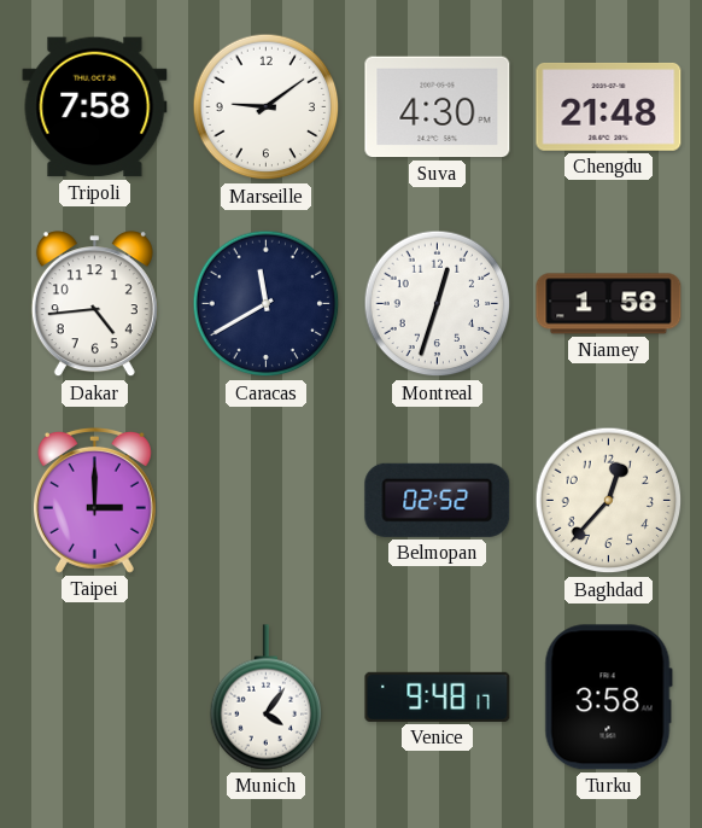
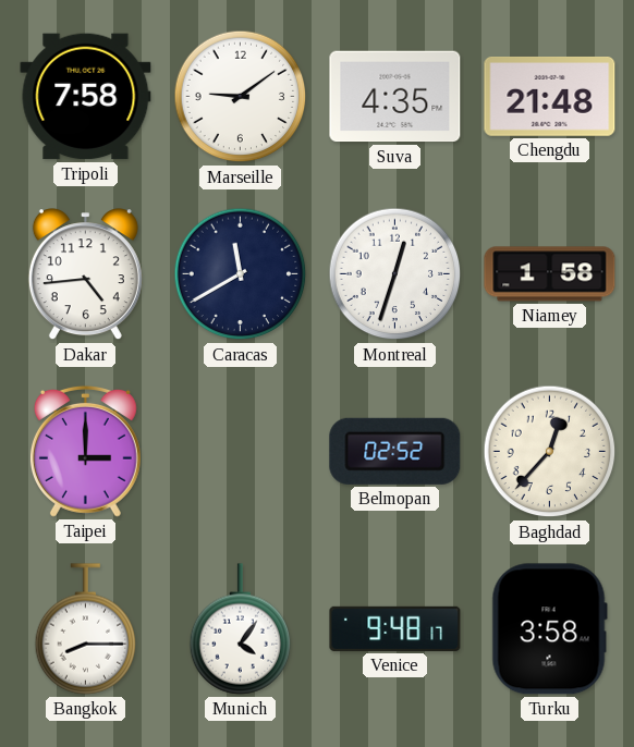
Suva: 4:30 -> 4:35 (395, 97)
Bangkok: none -> 8:15 (86, 629)
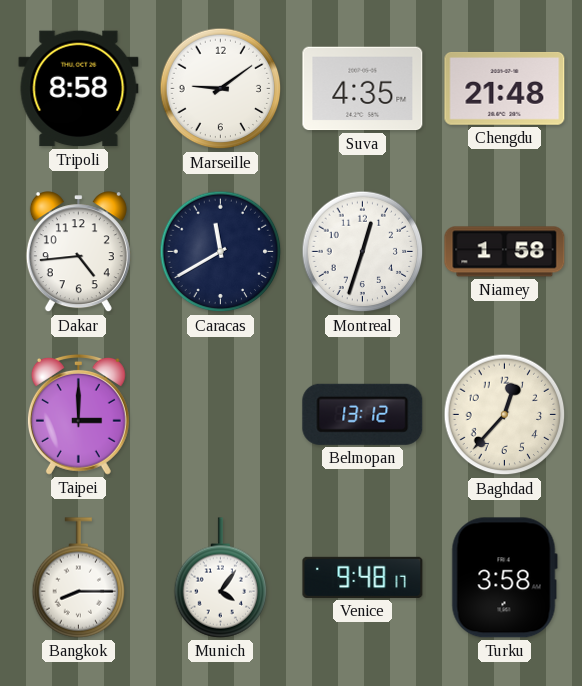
Tripoli: 7:58 -> 8:58 (79, 89)
Belmopan: 02:52 -> 13:12 (363, 414)
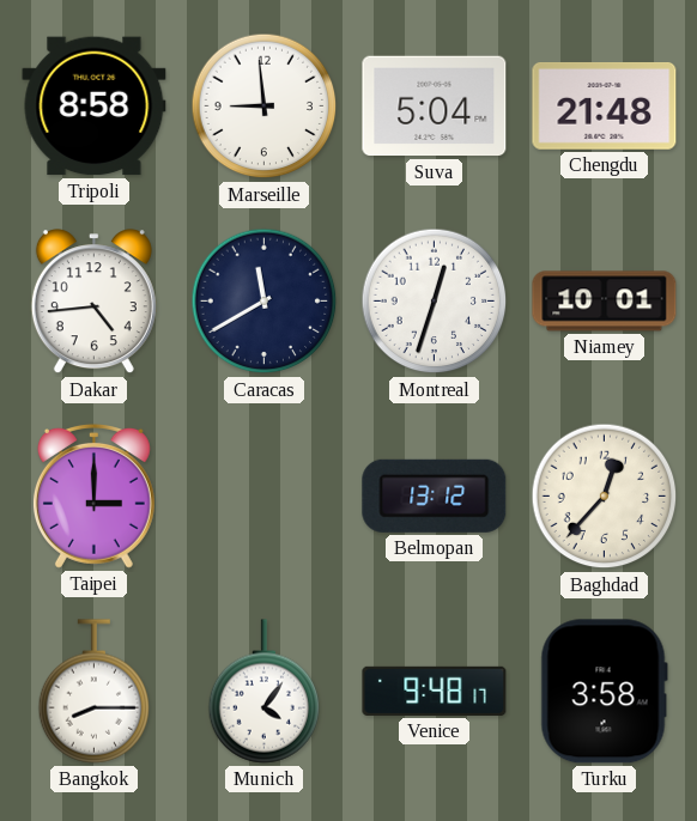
Marseille: 9:09 -> 8:59 (265, 107)
Suva: 4:35 -> 5:04 (435, 107)
Niamey: 1:58 -> 10:01 (605, 302)
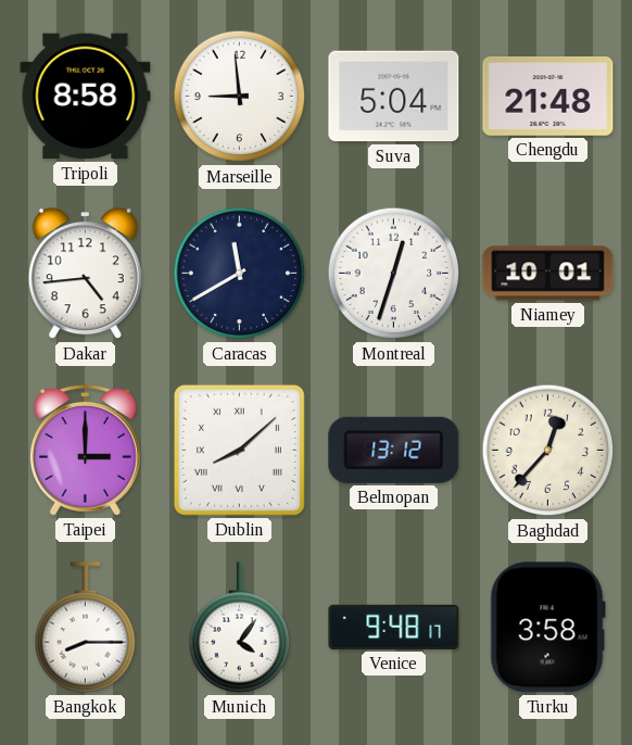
Dublin: none -> 8:08 (239, 450)
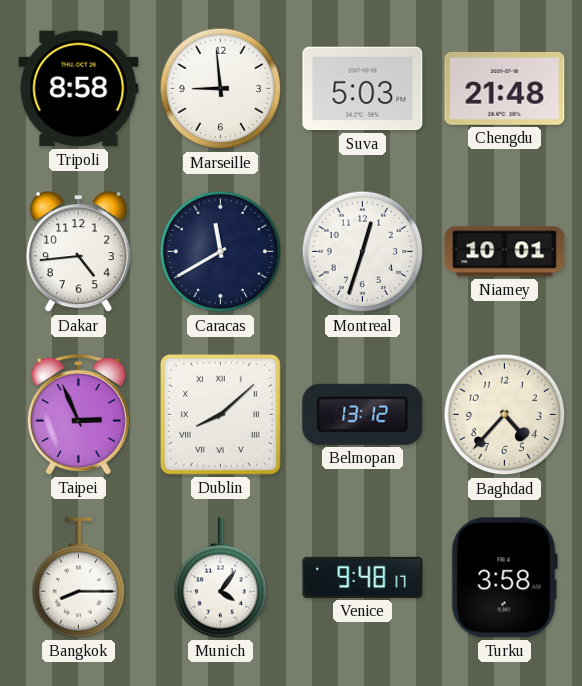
Suva: 5:04 -> 5:03 (363, 89)
Taipei: 3:00 -> 2:56 (78, 414)
Baghdad: 12:37 -> 4:37 (505, 415)
